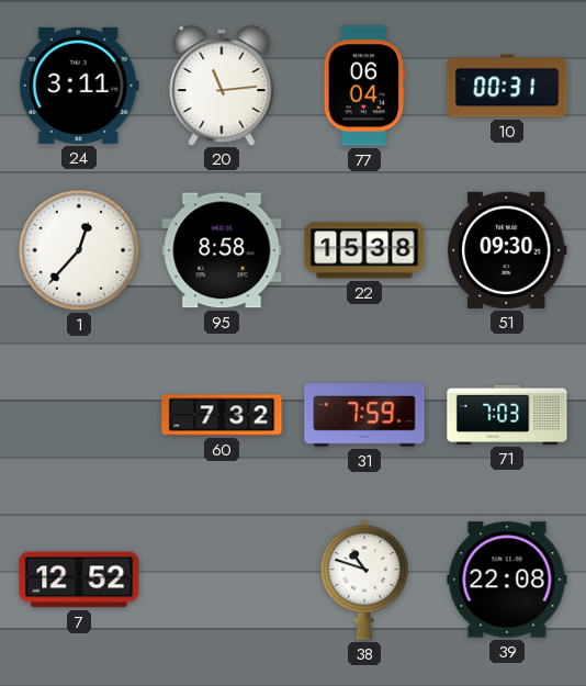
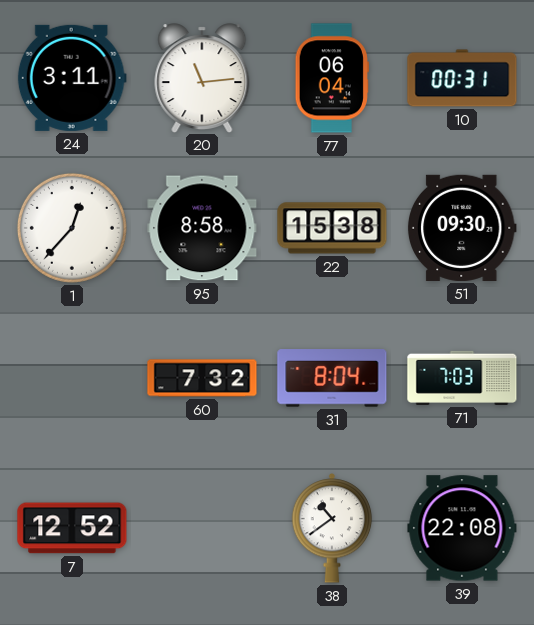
31: 7:59 -> 8:04 (332, 378)
38: 10:48 -> 10:39 (332, 528)
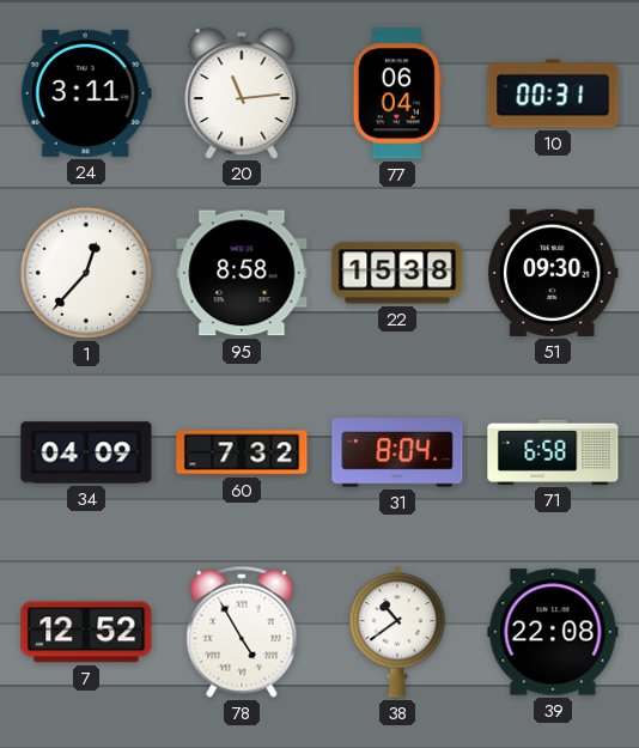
34: none -> 04:09 (86, 452)
71: 7:03 -> 6:58 (553, 452)
78: none -> 4:55 (242, 632)
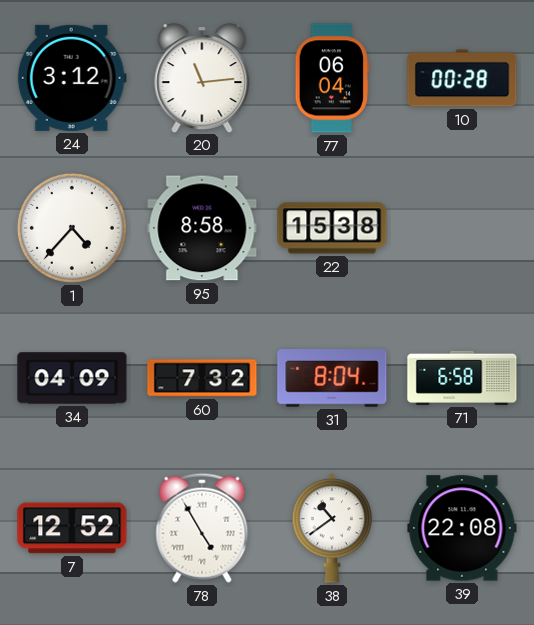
24: 3:11 -> 3:12 (72, 78)
10: 00:31 -> 00:28 (462, 78)
1: 12:37 -> 4:37 (72, 228)
51: 09:30 -> none (553, 273)
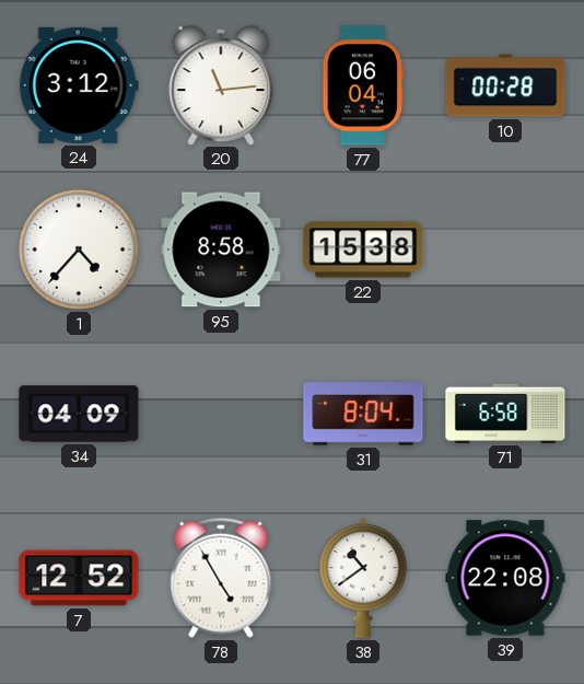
60: 7:32 -> none (202, 378)
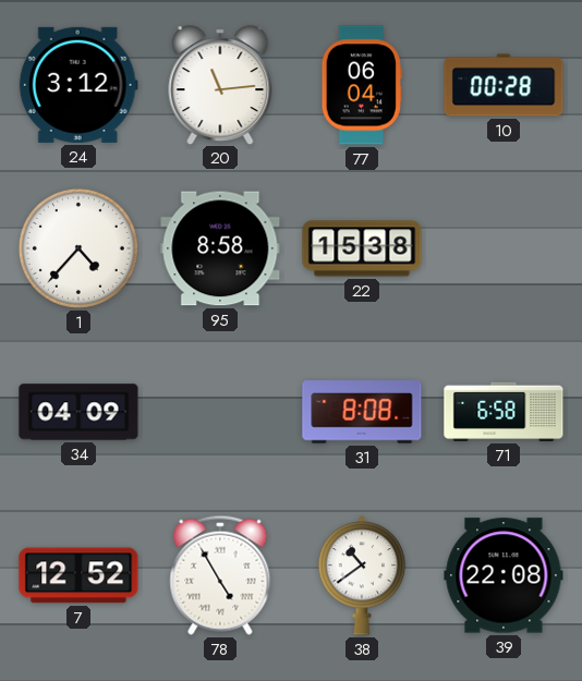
31: 8:04 -> 8:08 (362, 412)
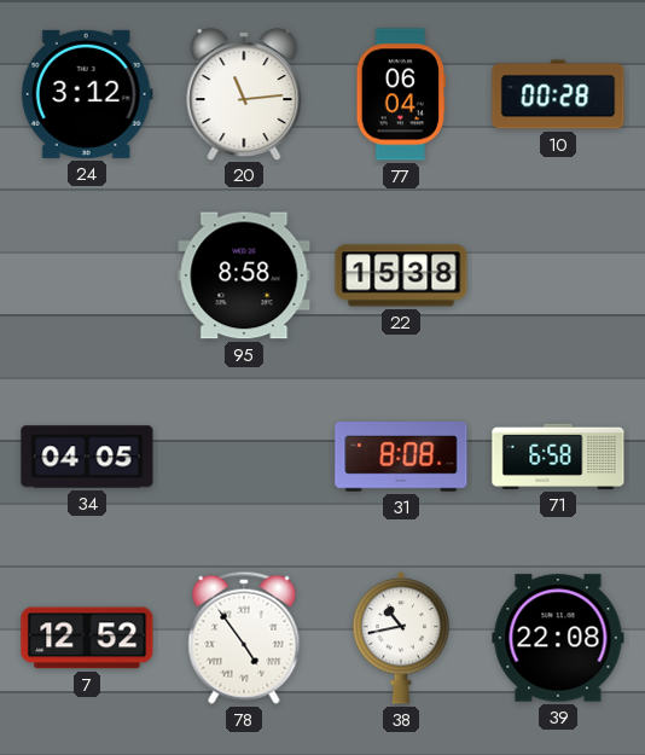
1: 4:37 -> none (78, 248)
34: 04:09 -> 04:05 (87, 457)
78: 4:55 -> 4:54 (244, 638)
38: 10:39 -> 10:43 (401, 638)
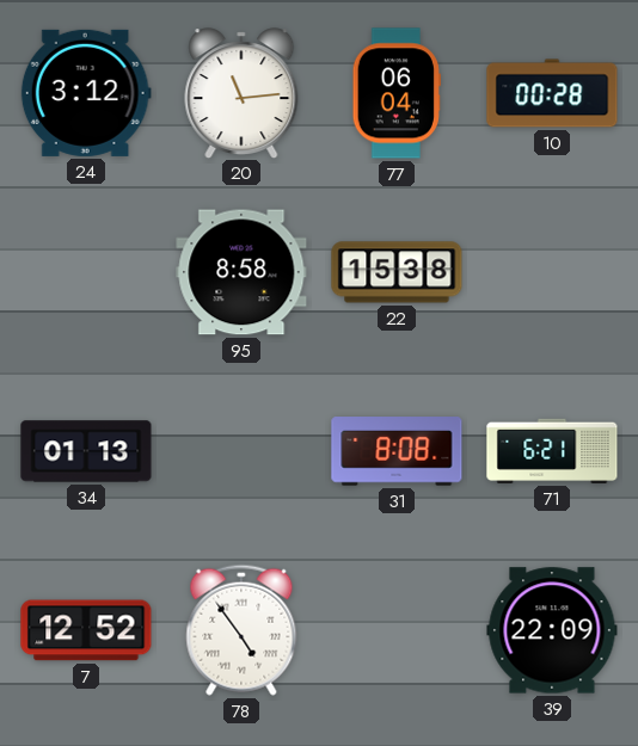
34: 04:05 -> 01:13 (86, 451)
71: 6:58 -> 6:21 (552, 451)
38: 10:43 -> none (401, 638)
39: 22:08 -> 22:09 (552, 630)
